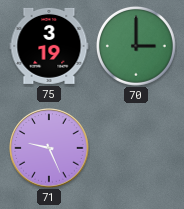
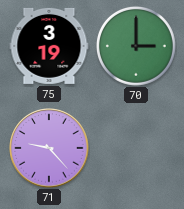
71: 9:26 -> 9:23 (49, 148)
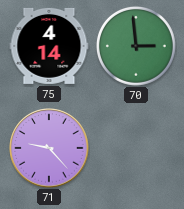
75: 3:19 -> 4:14 (49, 46)
70: 3:00 -> 2:59 (136, 46)
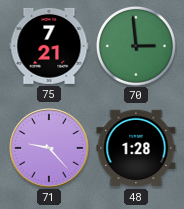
75: 4:14 -> 7:21 (49, 46)
48: none -> 1:28 (136, 148)
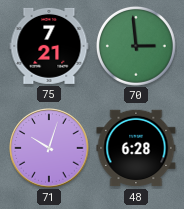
71: 9:23 -> 10:03 (49, 148)
48: 1:28 -> 6:28 (136, 148)
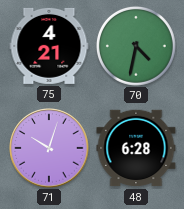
75: 7:21 -> 4:21 (49, 46)
70: 2:59 -> 4:32 (136, 46)
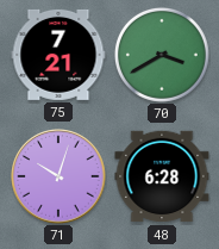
75: 4:21 -> 7:21 (58, 55)
70: 4:32 -> 3:40 (162, 55)
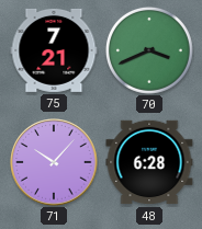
70: 3:40 -> 3:41 (149, 50)
71: 10:03 -> 10:07 (54, 162)
